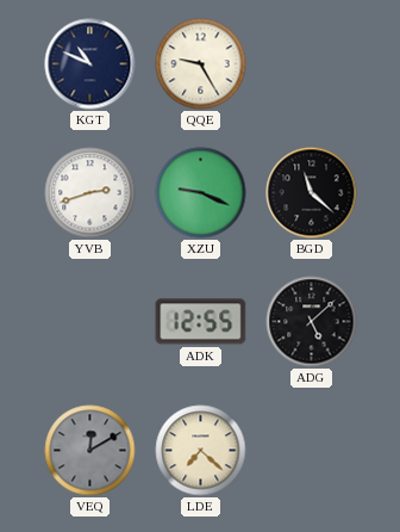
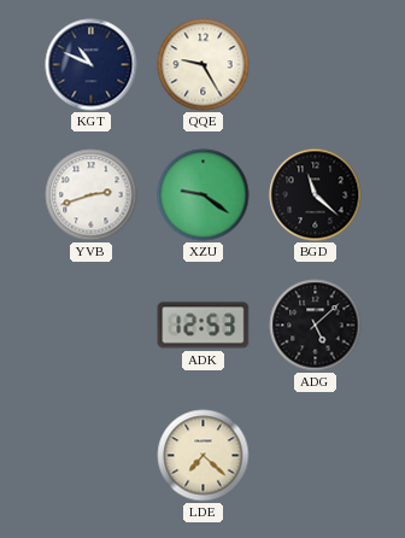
XZU: 9:19 -> 9:21 (204, 195)
ADK: 12:55 -> 12:53 (204, 326)
VEQ: 12:10 -> none (90, 451)
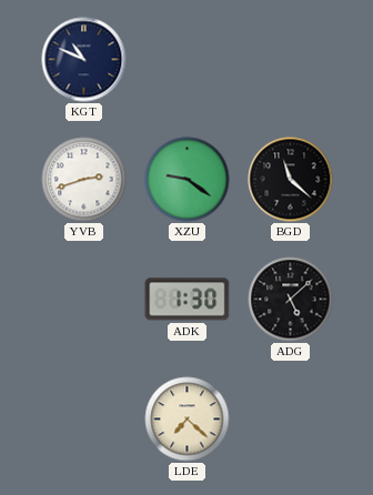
QQE: 9:25 -> none (204, 65)
ADK: 12:53 -> 1:30 (188, 300)
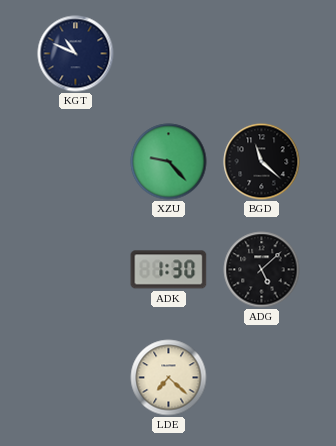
YVB: 2:42 -> none (84, 180)
XZU: 9:21 -> 9:23 (169, 162)
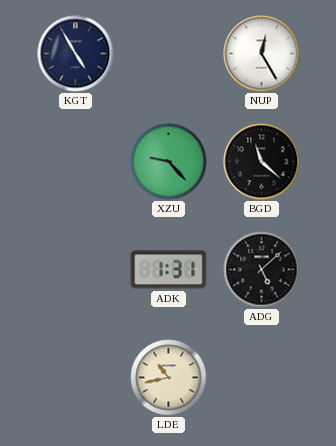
KGT: 10:49 -> 4:55 (76, 54)
NUP: none -> 12:25 (262, 54)
ADK: 1:30 -> 1:31 (169, 270)
LDE: 7:22 -> 10:43 (169, 378)
